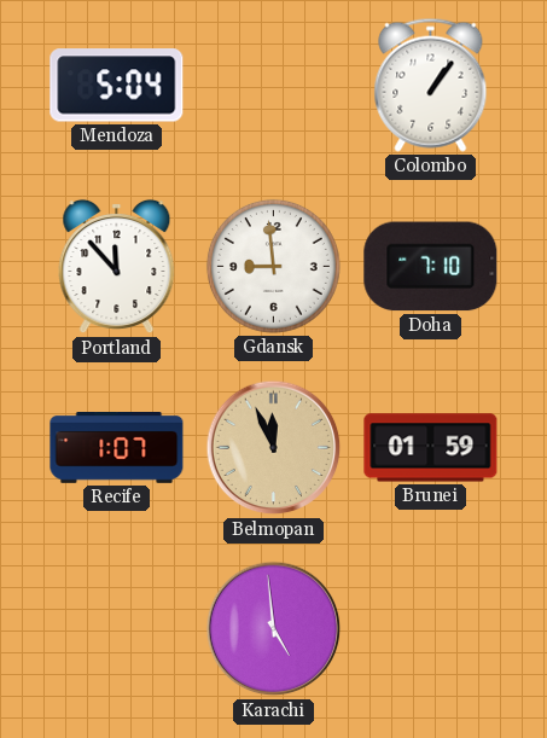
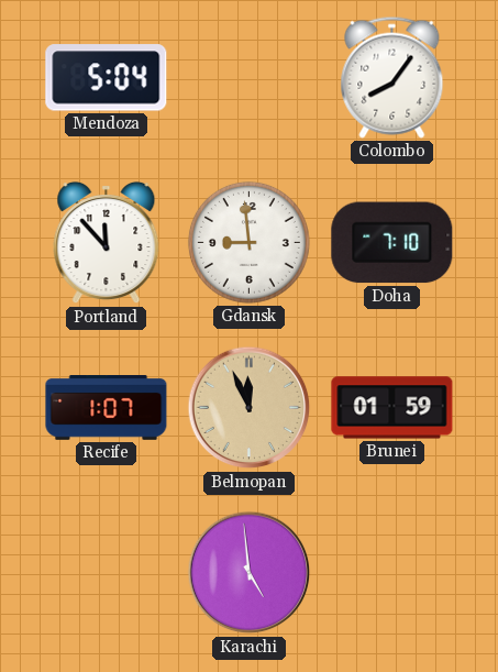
Colombo: 1:06 -> 8:06 (392, 77)
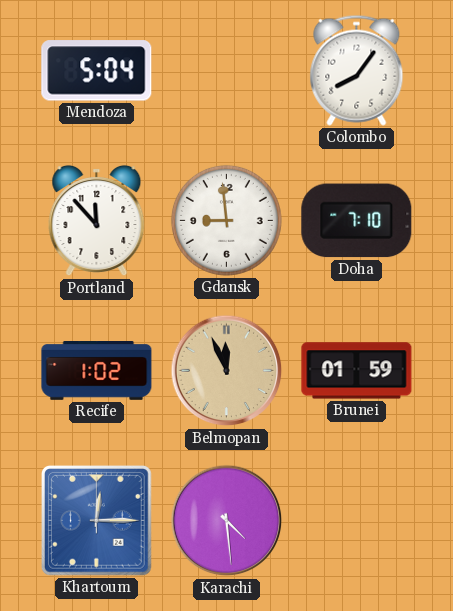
Recife: 1:07 -> 1:02 (97, 371)
Khartoum: none -> 12:15 (97, 521)
Karachi: 4:59 -> 4:29 (227, 521)
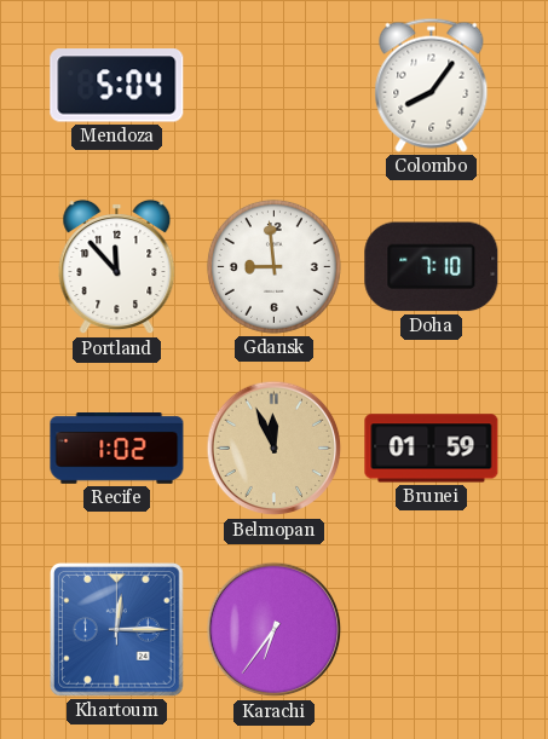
Karachi: 4:29 -> 6:36 (275, 630)
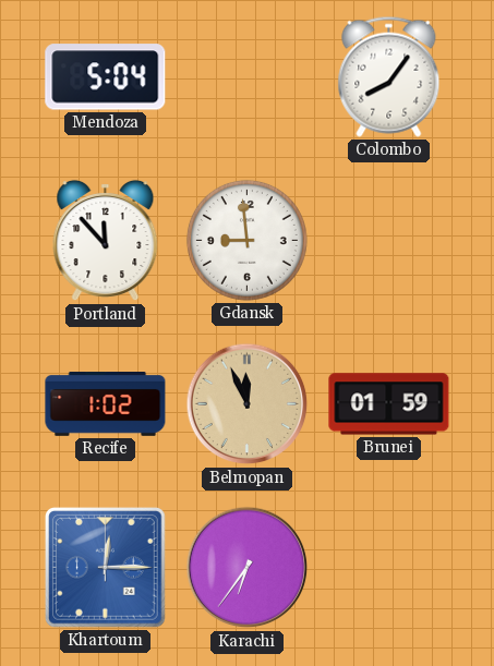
Doha: 7:10 -> none (432, 267)
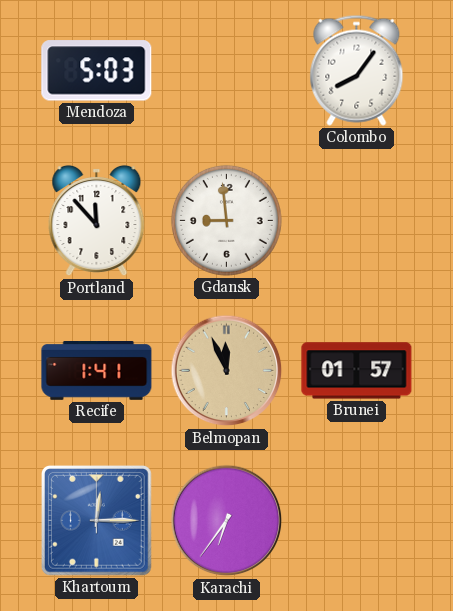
Mendoza: 5:04 -> 5:03 (97, 71)
Recife: 1:02 -> 1:41 (97, 371)
Brunei: 01:59 -> 01:57 (357, 371)
